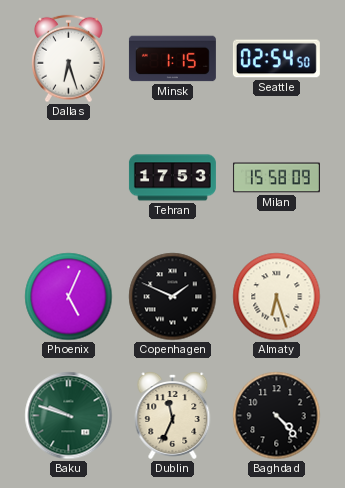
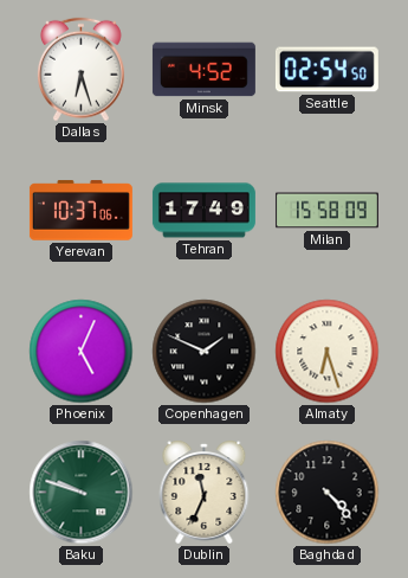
Minsk: 1:15 -> 4:52 (203, 70)
Yerevan: none -> 10:37 (80, 211)
Tehran: 17:53 -> 17:49 (203, 211)
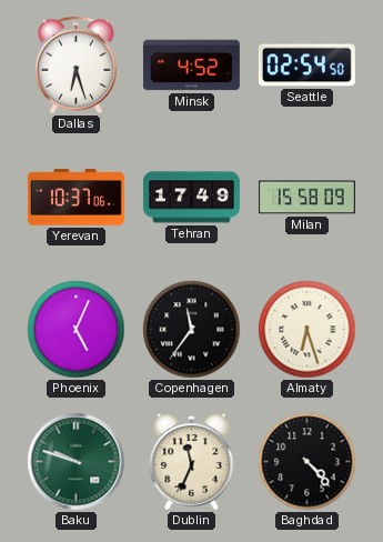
Copenhagen: 1:49 -> 11:36 (192, 330)
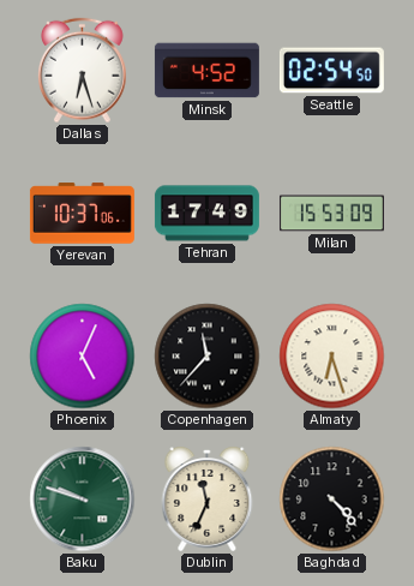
Milan: 15:58 -> 15:53 (331, 214)
Copenhagen: 11:36 -> 11:37 (208, 357)
